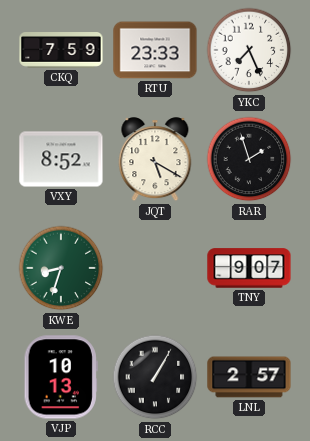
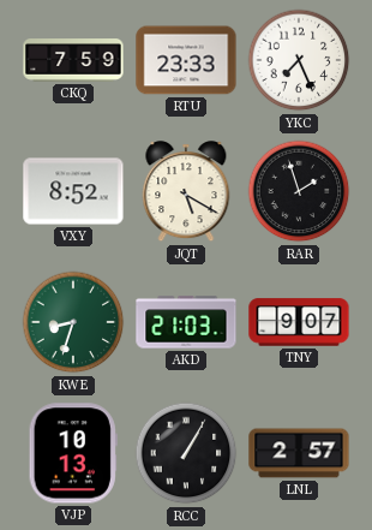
AKD: none -> 21:03 (186, 322)
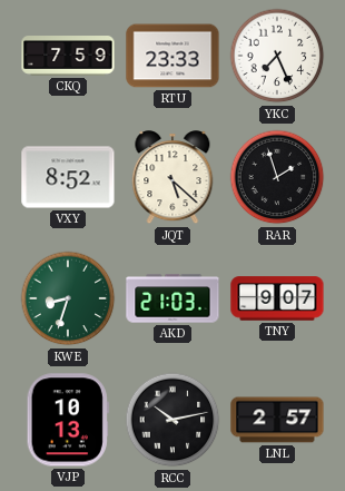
JQT: 5:20 -> 5:22 (172, 178)
RCC: 1:05 -> 10:13 (172, 420)
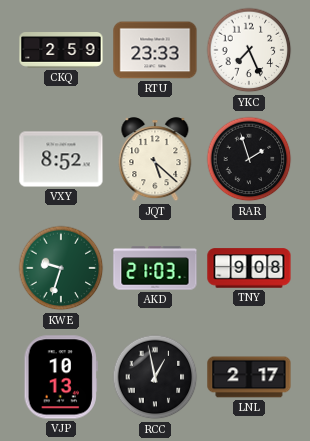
CKQ: 7:59 -> 2:59 (61, 51)
KWE: 8:33 -> 9:33 (61, 268)
TNY: 9:07 -> 9:08 (249, 268)
RCC: 10:13 -> 12:58 (155, 377)
LNL: 2:57 -> 2:17 (249, 377)
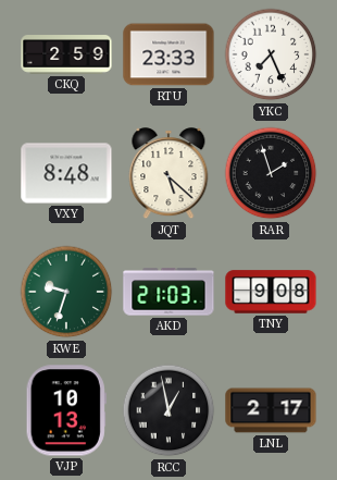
VXY: 8:52 -> 8:48 (66, 173)
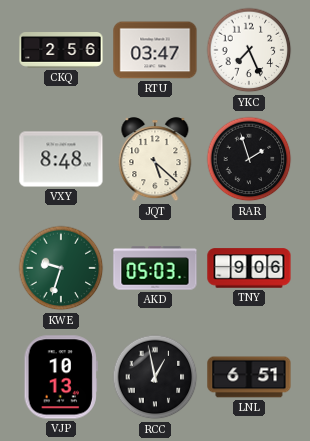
CKQ: 2:59 -> 2:56 (61, 51)
RTU: 23:33 -> 03:47 (155, 50)
AKD: 21:03 -> 05:03 (155, 268)
TNY: 9:08 -> 9:06 (249, 268)
LNL: 2:17 -> 6:51 (249, 377)
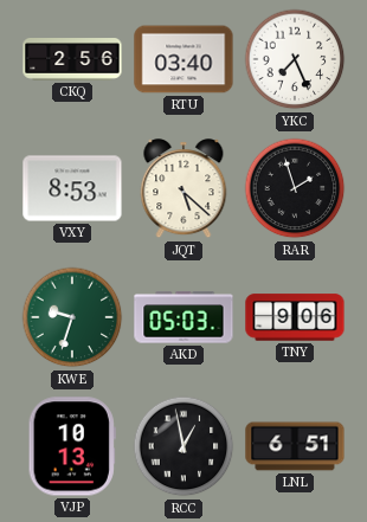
RTU: 03:47 -> 03:40 (183, 59)
VXY: 8:48 -> 8:53 (72, 188)
